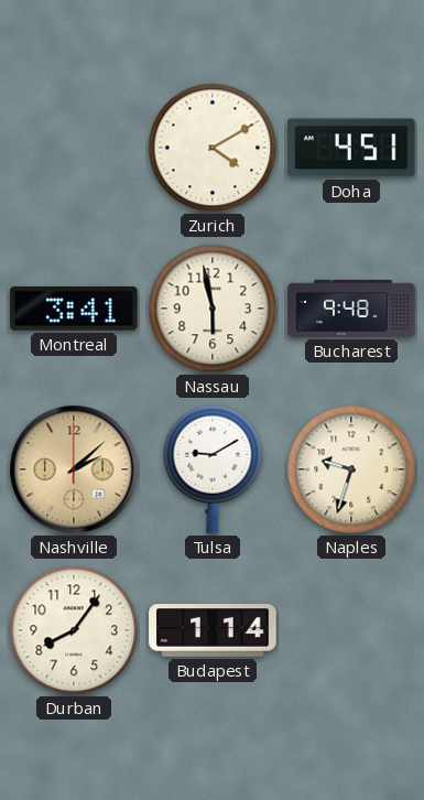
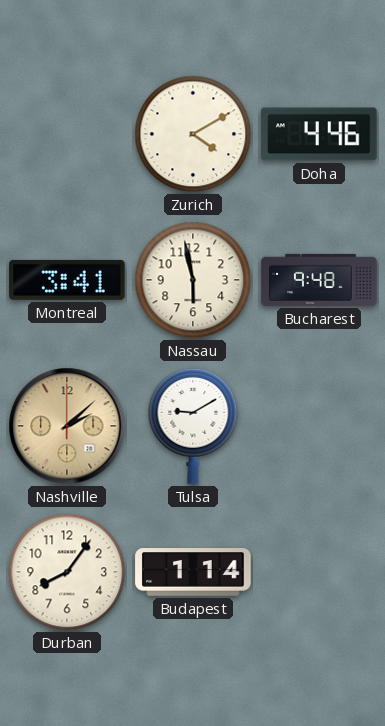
Doha: 4:51 -> 4:46 (319, 134)
Naples: 9:33 -> none (351, 469)
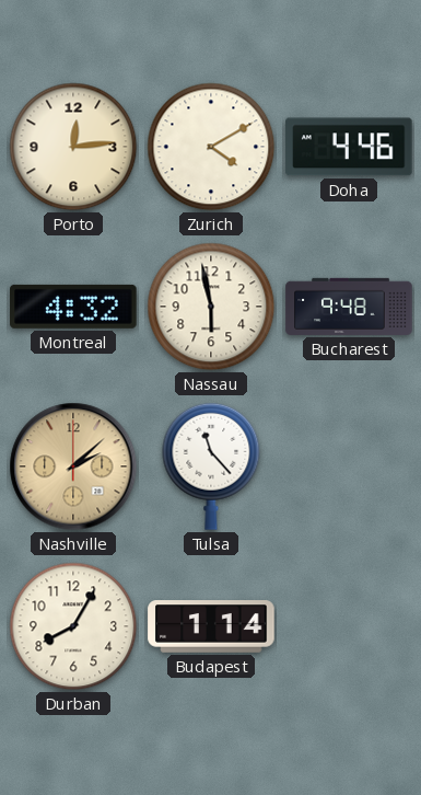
Porto: none -> 12:14 (73, 147)
Montreal: 3:41 -> 4:32 (73, 307)
Tulsa: 9:10 -> 11:23 (211, 466)
Durban: 8:06 -> 8:05 (73, 626)
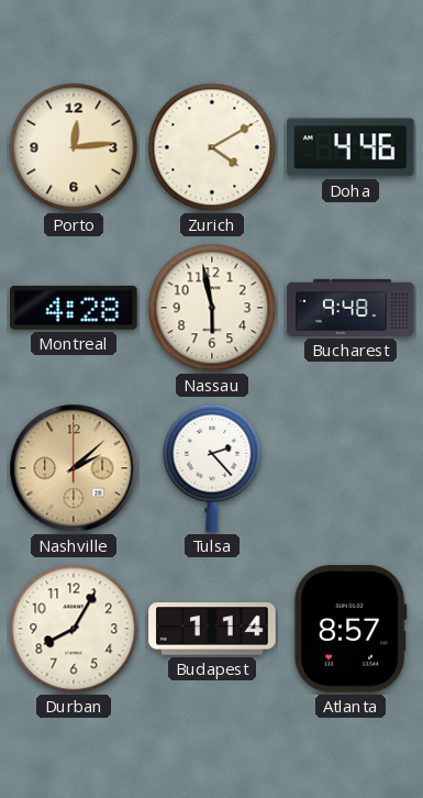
Montreal: 4:32 -> 4:28 (74, 308)
Tulsa: 11:23 -> 2:23 (212, 468)
Atlanta: none -> 8:57 (350, 629)
